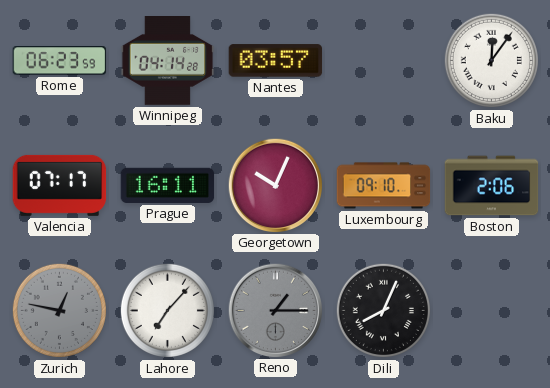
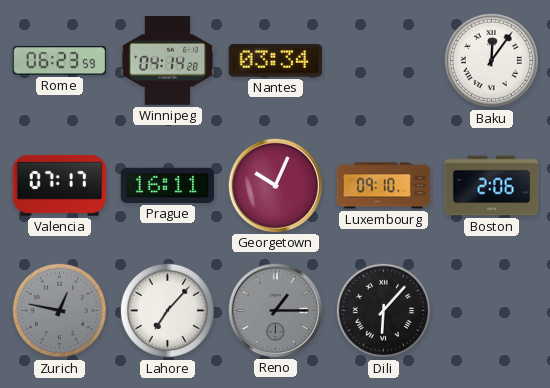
Nantes: 03:57 -> 03:34 (276, 61)
Dili: 8:04 -> 6:07 (383, 310)
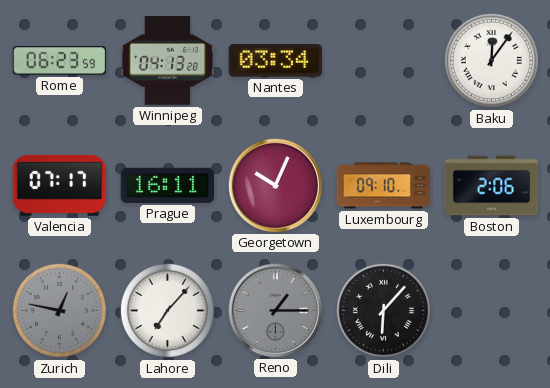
Winnipeg: 04:14 -> 04:13 (168, 61)
